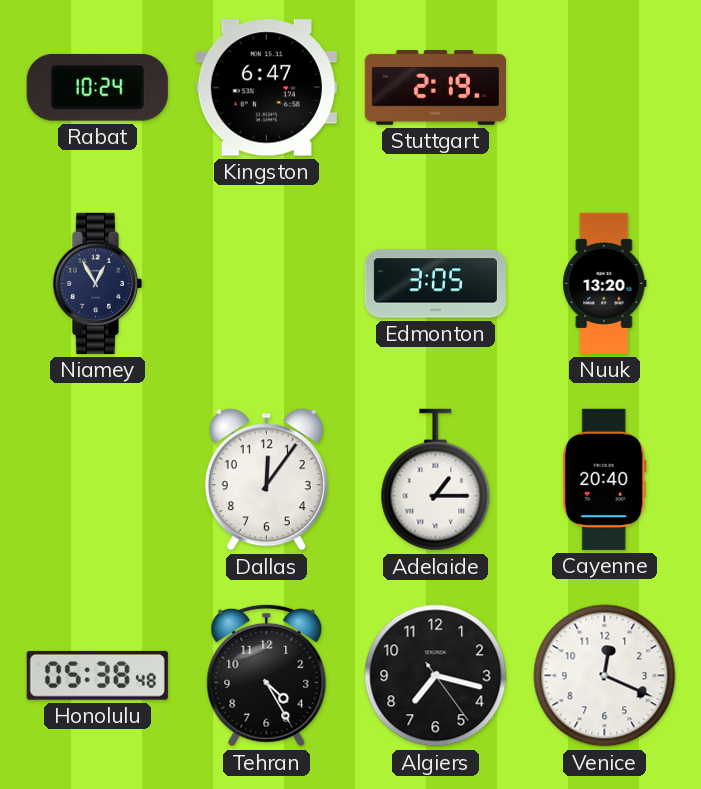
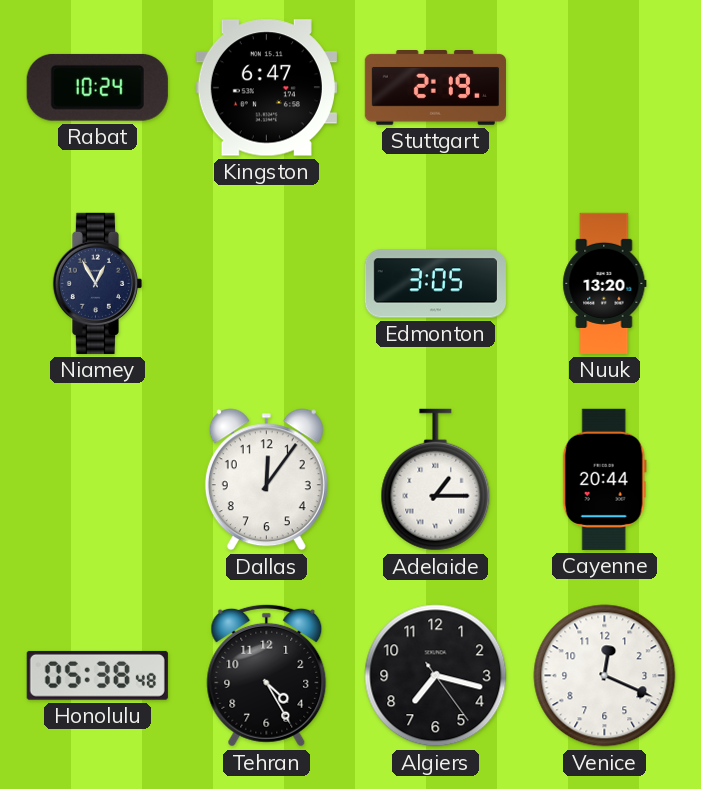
Cayenne: 20:40 -> 20:44 (604, 479)
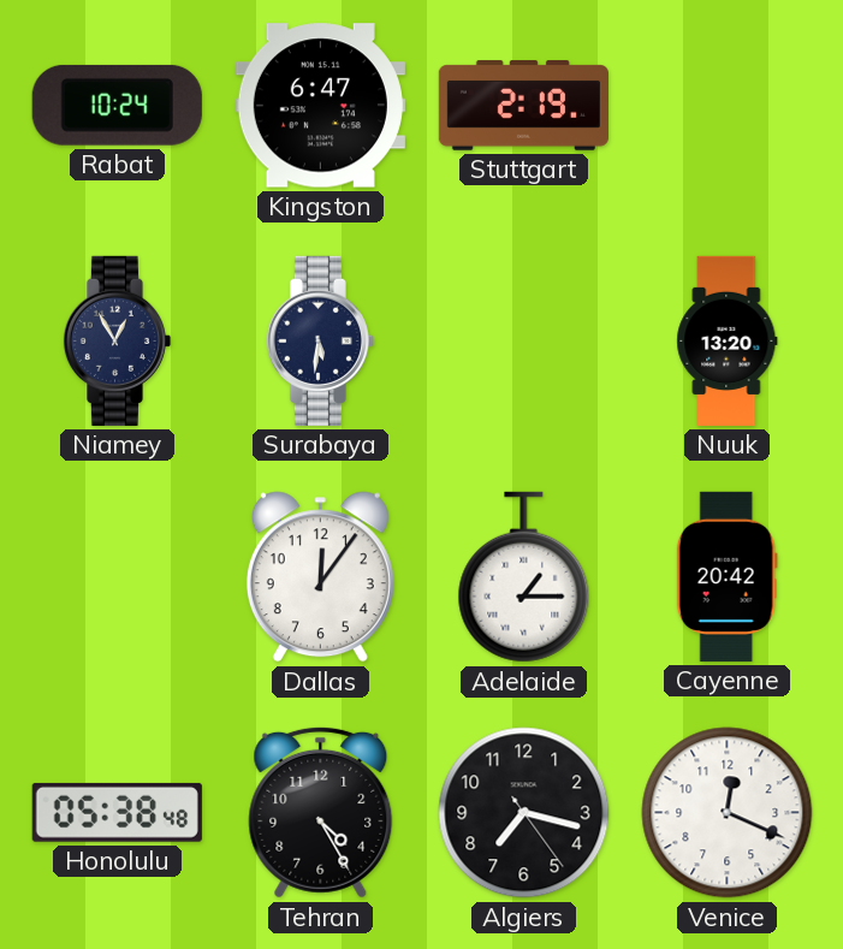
Surabaya: none -> 5:31 (320, 340)
Edmonton: 3:05 -> none (435, 284)
Cayenne: 20:44 -> 20:42 (726, 576)
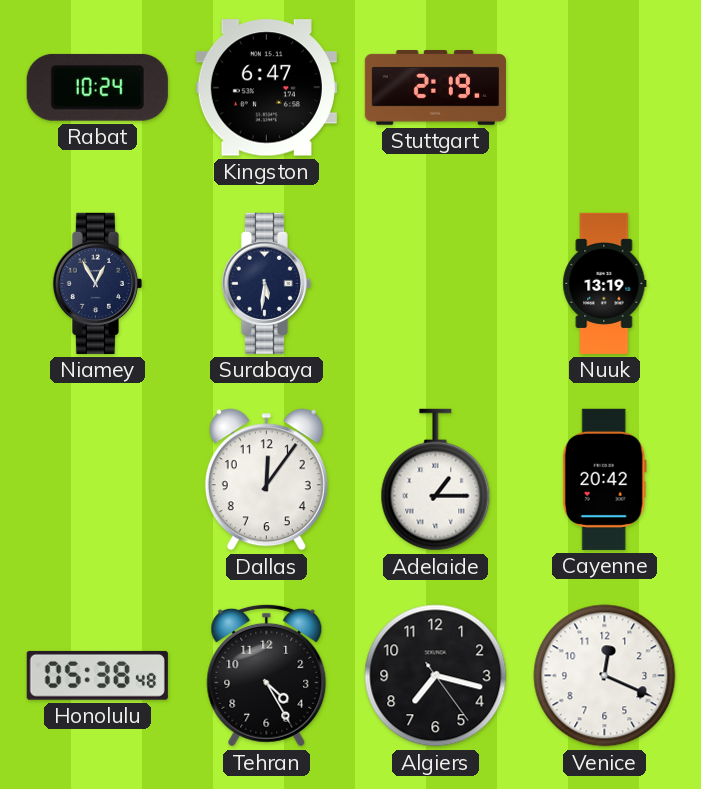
Nuuk: 13:20 -> 13:19 (605, 283)
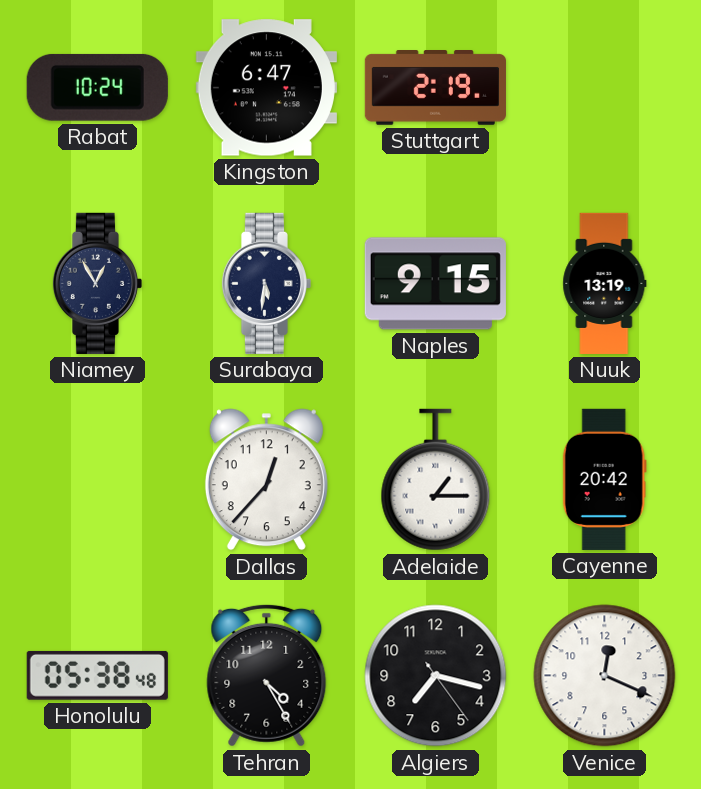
Naples: none -> 9:15 (435, 284)
Dallas: 12:06 -> 12:37 (266, 480)
